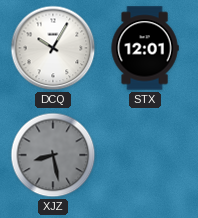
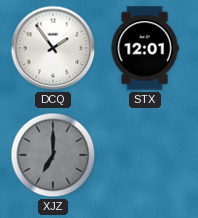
DCQ: 10:05 -> 1:54 (53, 48)
XJZ: 8:28 -> 7:00 (53, 155)
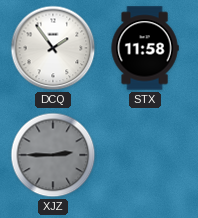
STX: 12:01 -> 11:58 (145, 48)
XJZ: 7:00 -> 2:45 (53, 155)
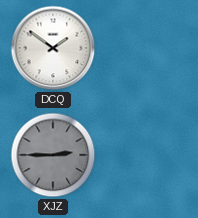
DCQ: 1:54 -> 1:51 (53, 48)
STX: 11:58 -> none (145, 48)
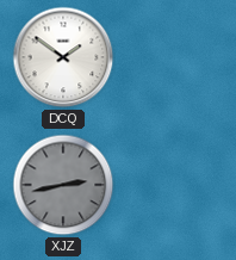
XJZ: 2:45 -> 2:43 (63, 185)
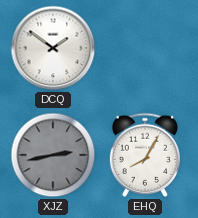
EHQ: none -> 8:05 (144, 155)
